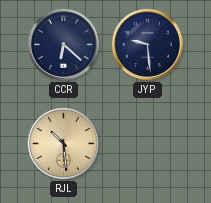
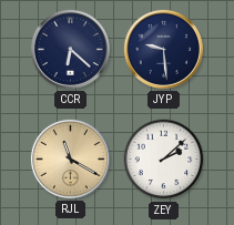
RJL: 10:29 -> 11:20 (70, 158)
ZEY: none -> 2:08 (164, 160)
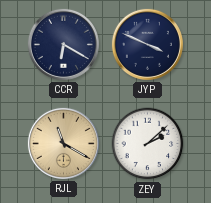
CCR: 6:22 -> 6:20 (63, 44)
JYP: 9:29 -> 3:49 (147, 44)
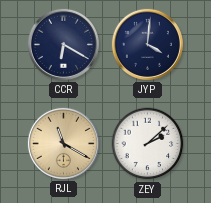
JYP: 3:49 -> 4:01 (147, 44)
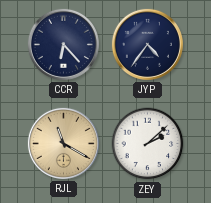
CCR: 6:20 -> 6:23 (63, 44)
JYP: 4:01 -> 4:36 (147, 44)
